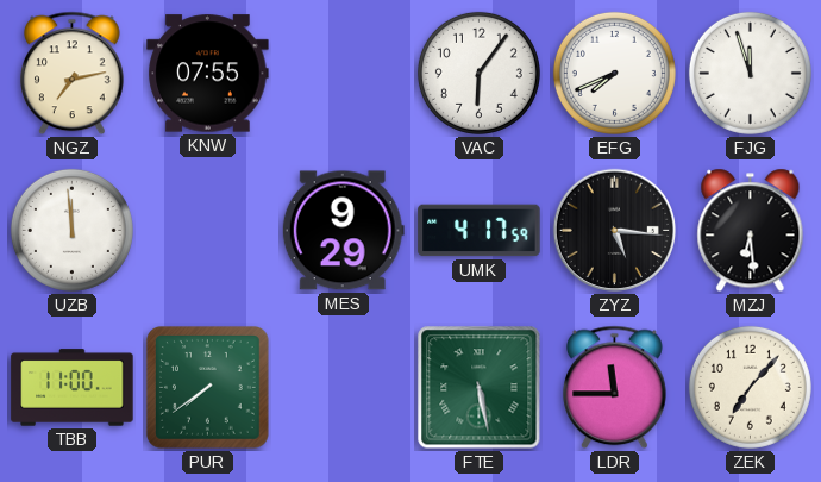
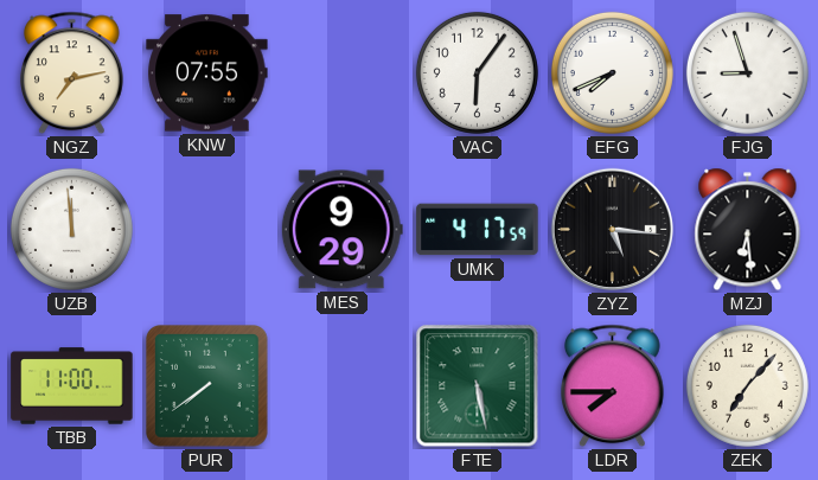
FJG: 11:57 -> 8:57 (747, 72)
LDR: 11:45 -> 7:45 (613, 386)
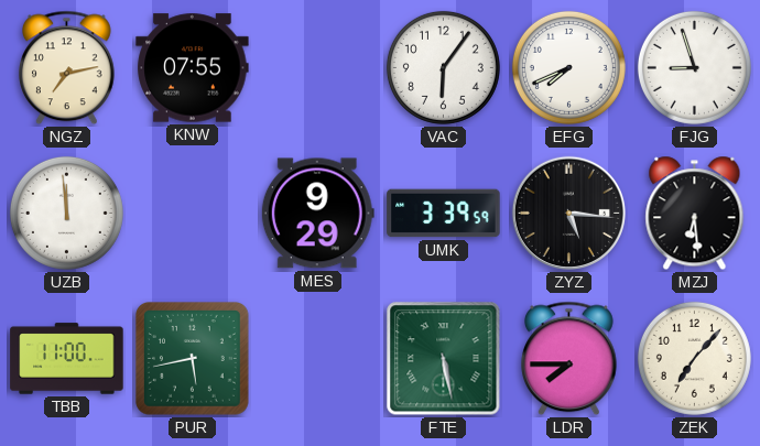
UMK: 4:17 -> 3:39 (444, 214)
PUR: 7:39 -> 5:43 (193, 359)
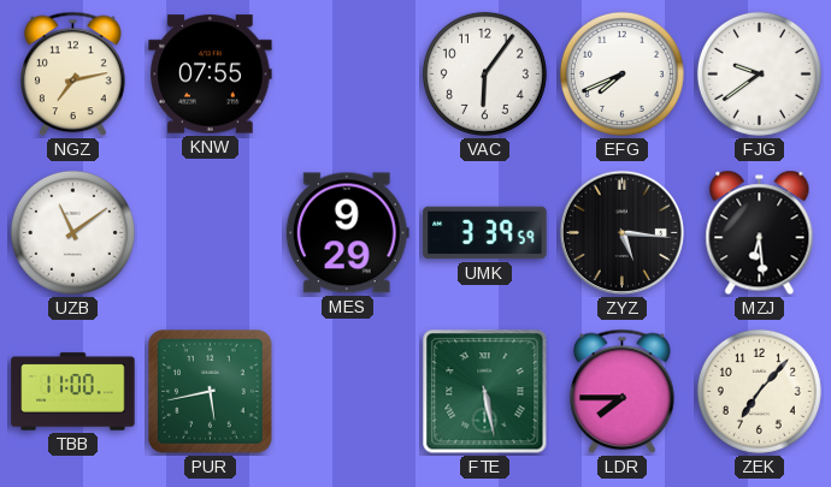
FJG: 8:57 -> 9:39 (759, 73)
UZB: 11:59 -> 11:09 (72, 232)
